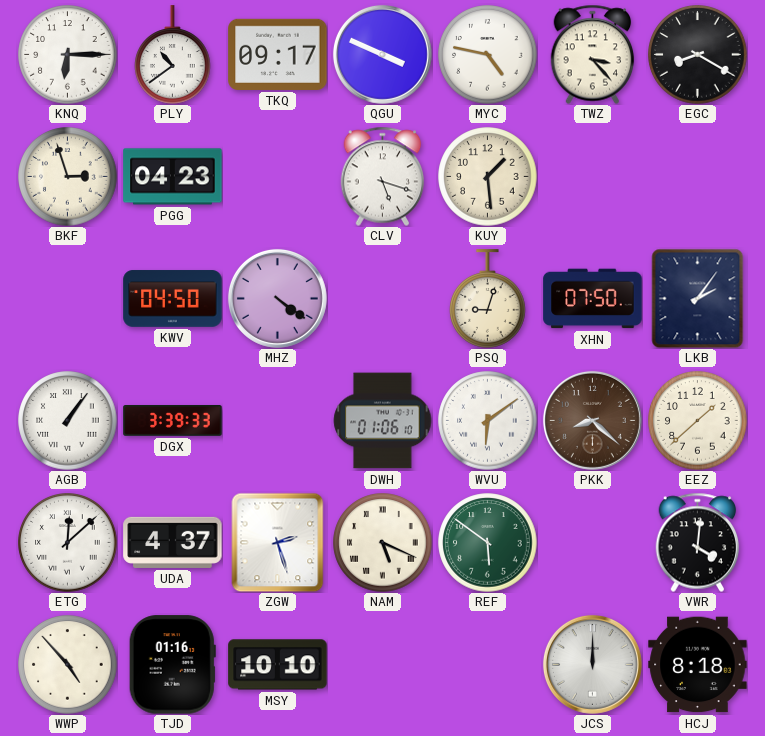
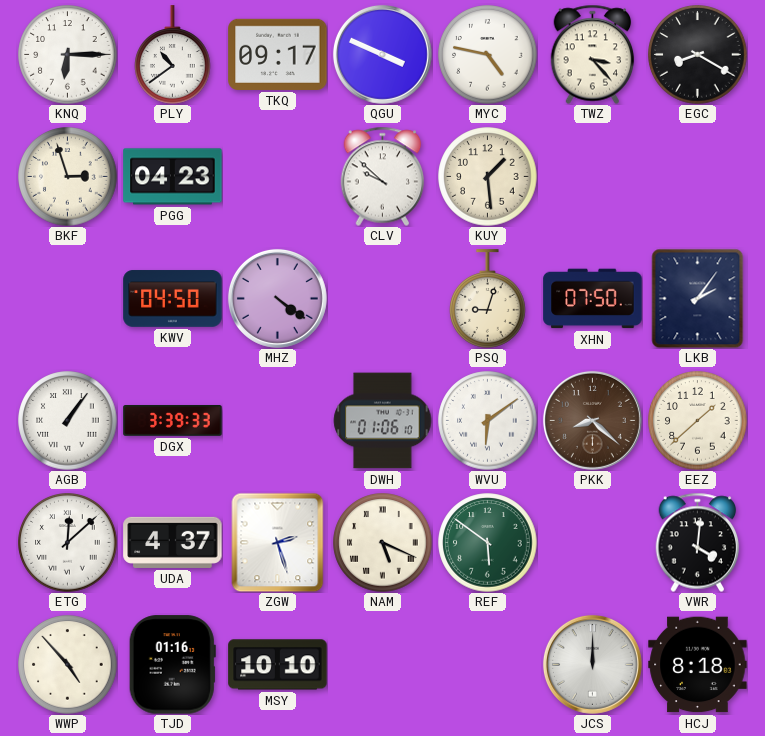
CLV: 5:18 -> 9:52 (383, 176)
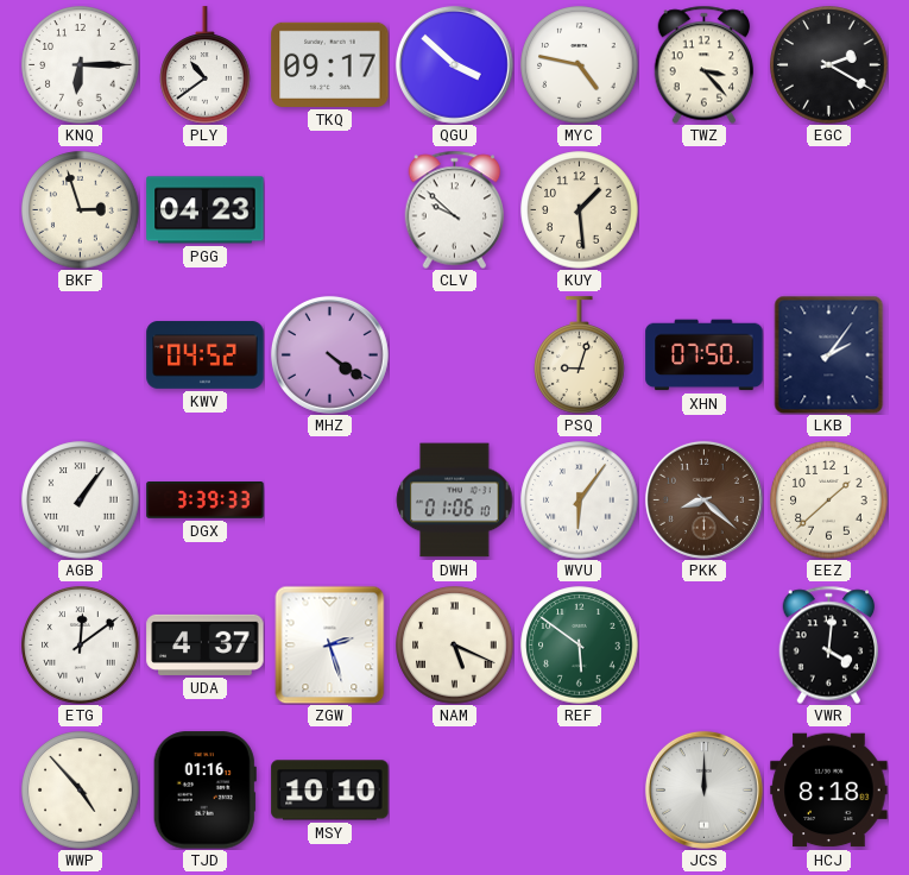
QGU: 3:49 -> 3:52 (454, 64)
EGC: 8:20 -> 2:20 (829, 65)
KWV: 04:50 -> 04:52 (206, 355)
WVU: 6:09 -> 6:06 (580, 501)
ETG: 12:08 -> 12:09 (81, 646)
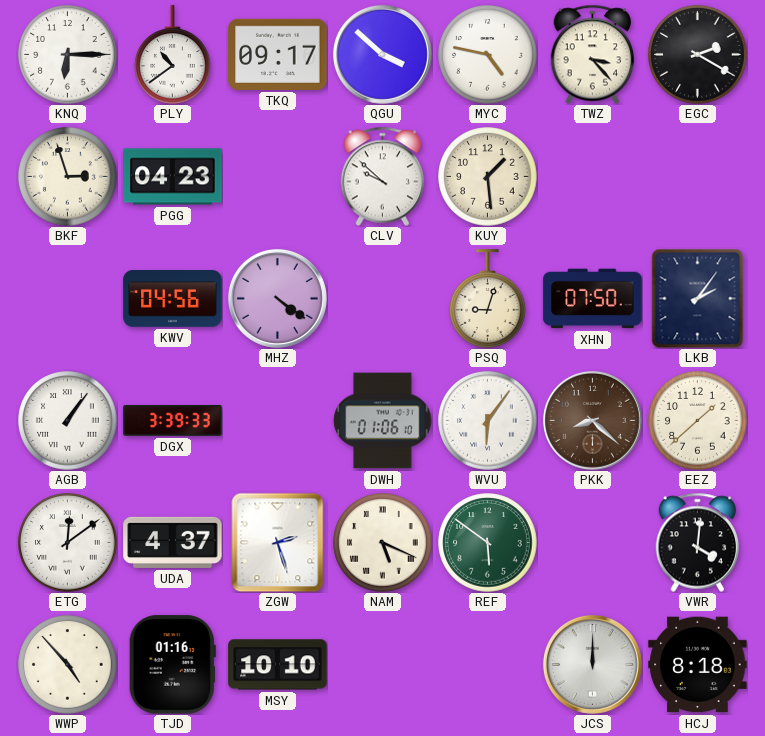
KWV: 04:52 -> 04:56 (173, 299)
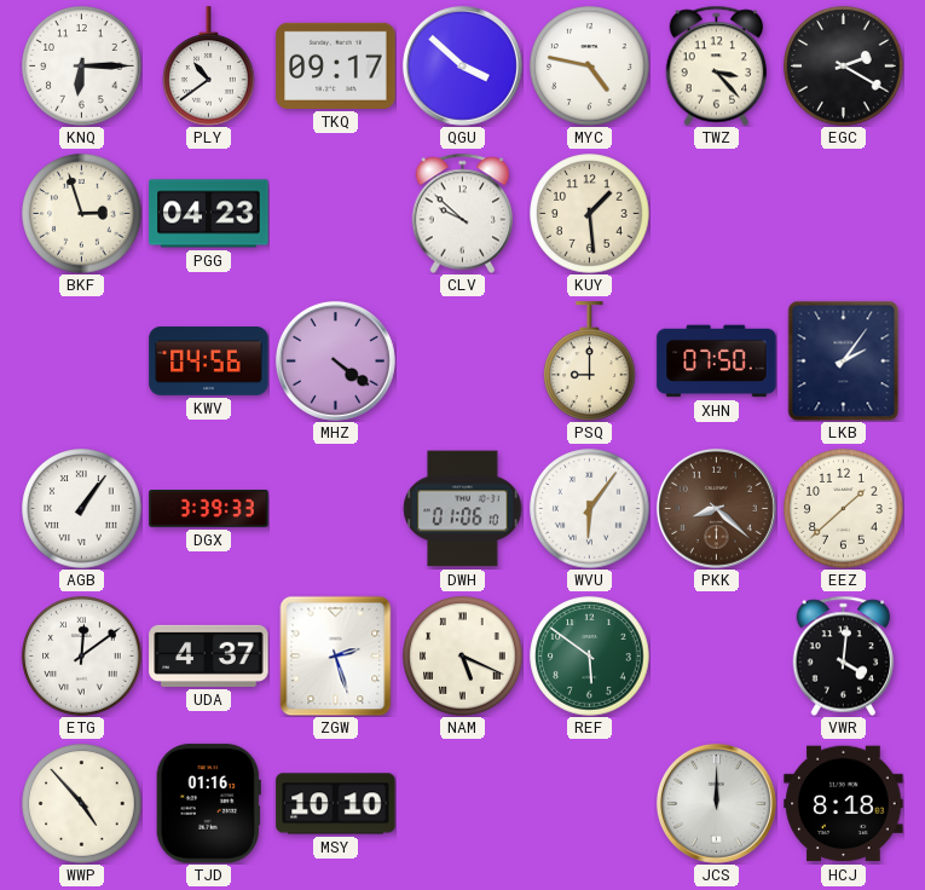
PSQ: 9:03 -> 9:00 (590, 362)
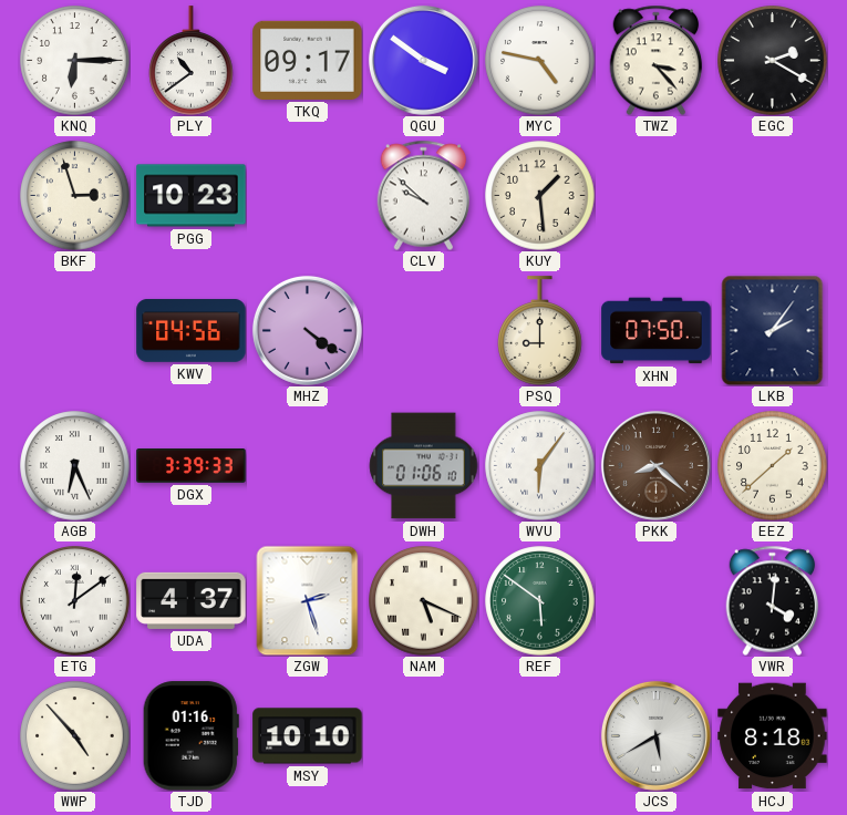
QGU: 3:52 -> 3:51 (423, 60)
PGG: 04:23 -> 10:23 (192, 196)
AGB: 1:06 -> 6:26 (75, 466)
JCS: 12:00 -> 5:40 (655, 735)
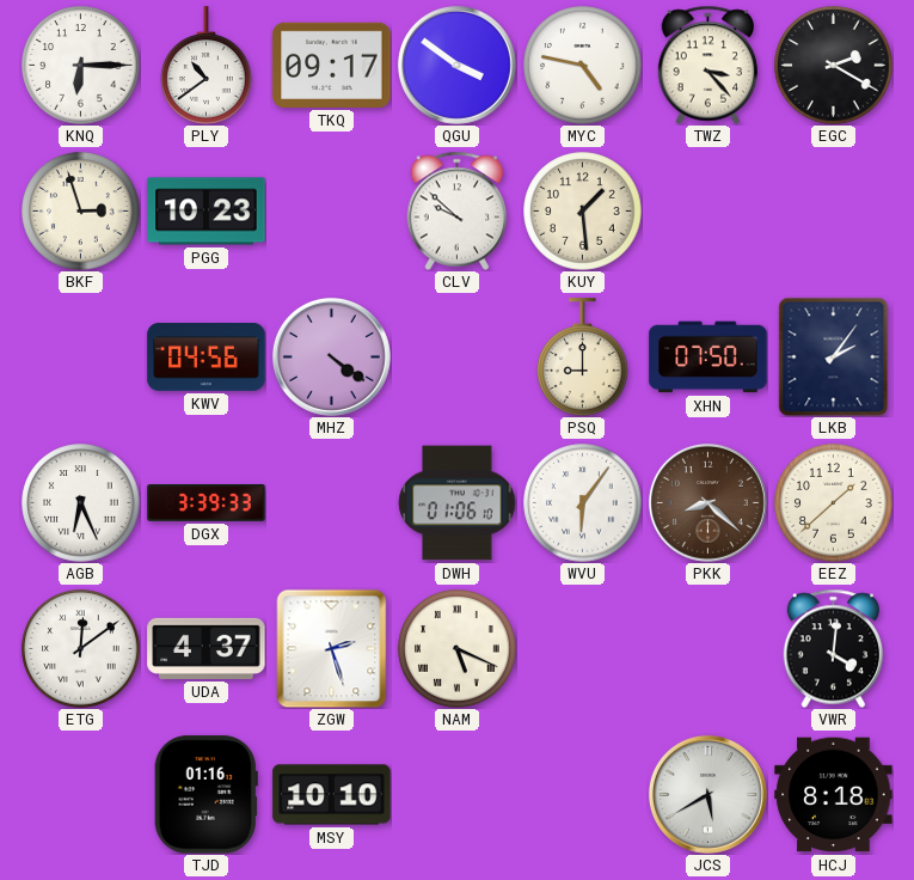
REF: 5:51 -> none (540, 601)
WWP: 4:53 -> none (75, 736)
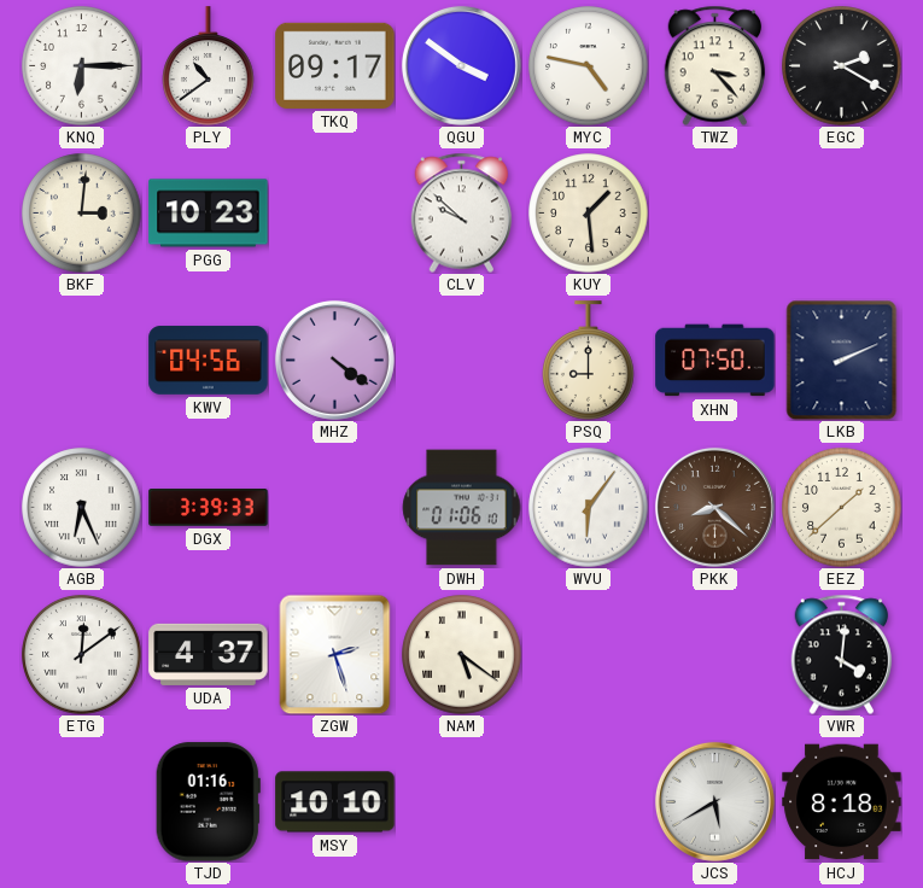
BKF: 2:57 -> 3:01 (82, 214)
LKB: 2:06 -> 2:11 (842, 360)
NAM: 5:19 -> 5:21 (462, 655)
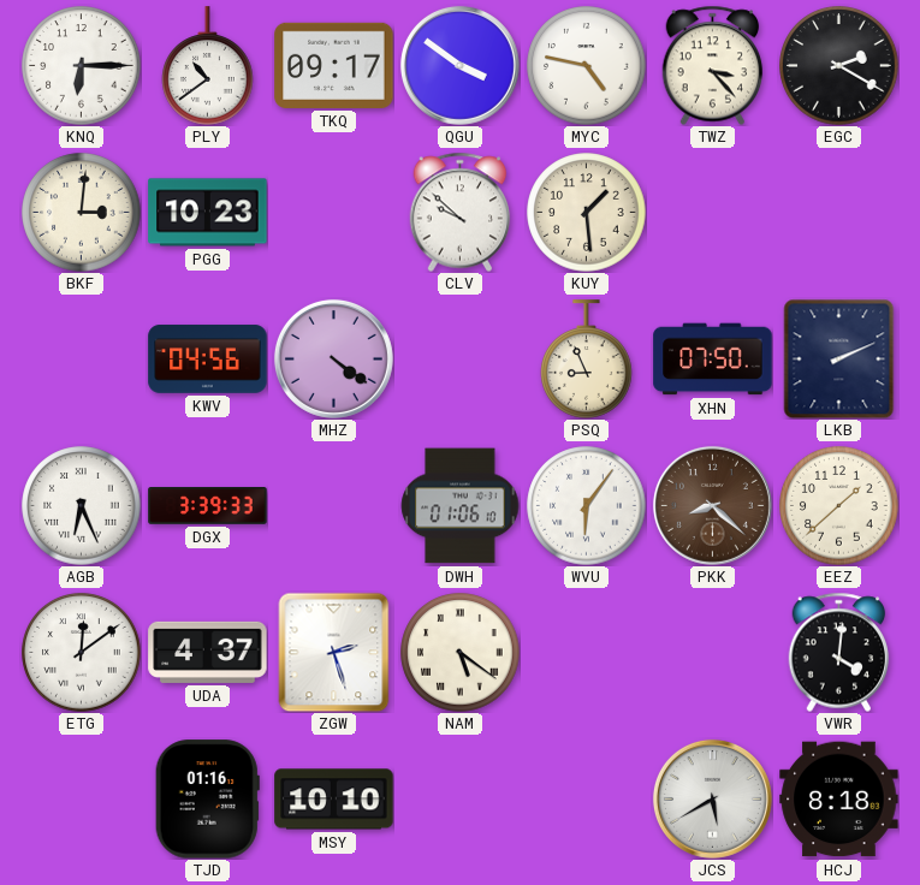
PSQ: 9:00 -> 8:56 (587, 360)
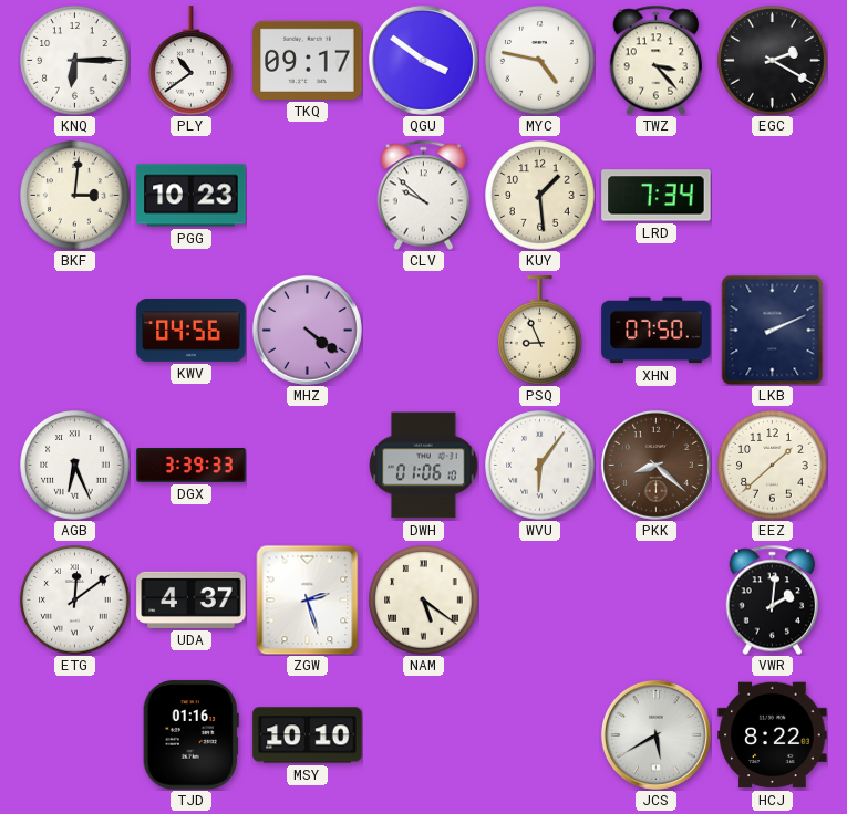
LRD: none -> 7:34 (657, 196)
VWR: 4:01 -> 2:01 (773, 599)
HCJ: 8:18 -> 8:22 (773, 735)
